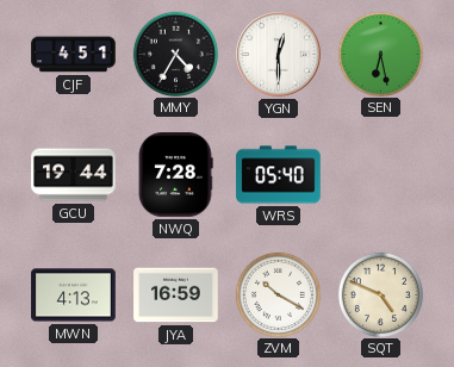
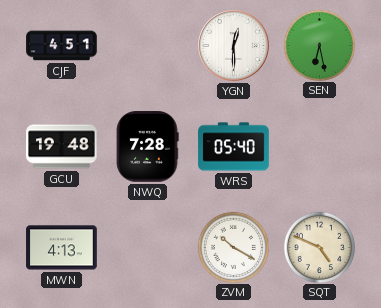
MMY: 4:35 -> none (175, 54)
GCU: 19:44 -> 19:48 (62, 147)
JYA: 16:59 -> none (176, 296)
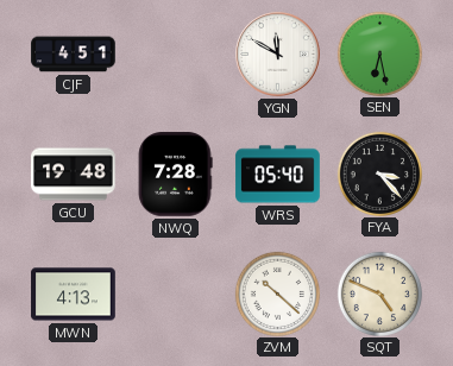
YGN: 12:30 -> 11:50 (278, 55)
FYA: none -> 3:23 (379, 173)
ZVM: 10:20 -> 10:22 (277, 294)
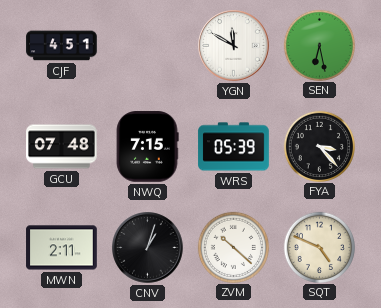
GCU: 19:48 -> 07:48 (62, 147)
NWQ: 7:28 -> 7:15 (147, 147)
WRS: 05:40 -> 05:39 (234, 147)
MWN: 4:13 -> 2:11 (62, 248)
CNV: none -> 1:03 (148, 248)
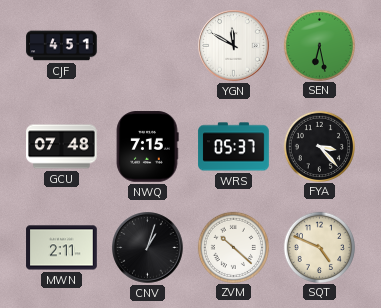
WRS: 05:39 -> 05:37 (234, 147)
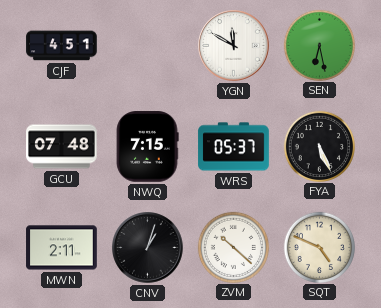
FYA: 3:23 -> 5:26 (319, 146)
